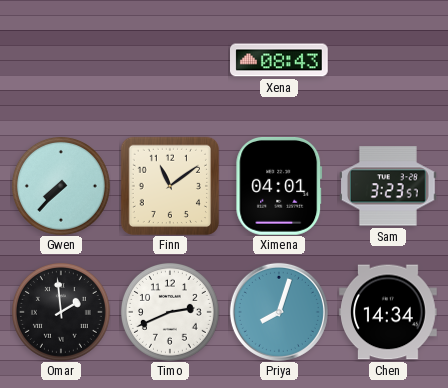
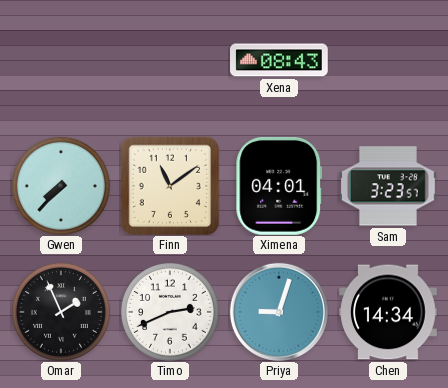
Omar: 1:59 -> 1:56 (61, 312)
Priya: 8:03 -> 9:03 (279, 312)
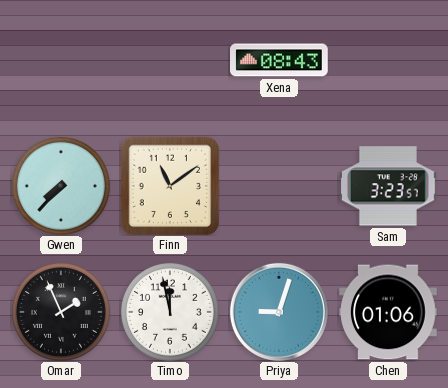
Ximena: 04:01 -> none (279, 187)
Timo: 2:41 -> 11:58 (170, 312)
Chen: 14:34 -> 01:06 (388, 312)
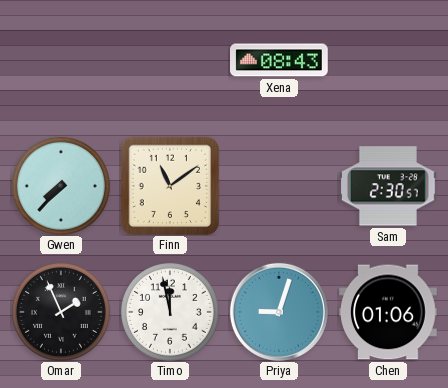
Sam: 3:23 -> 2:30 (389, 186)
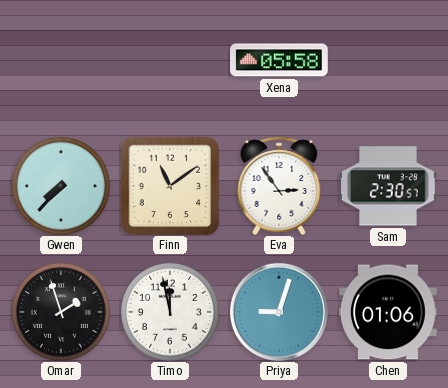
Xena: 08:43 -> 05:58 (280, 60)
Eva: none -> 2:54 (279, 186)
Omar: 1:56 -> 1:57 (61, 312)
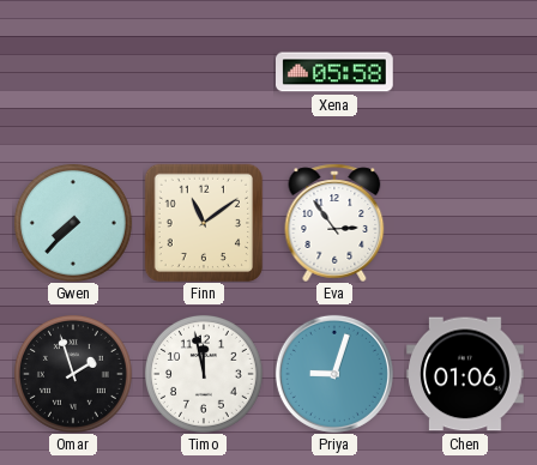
Sam: 2:30 -> none (389, 186)
